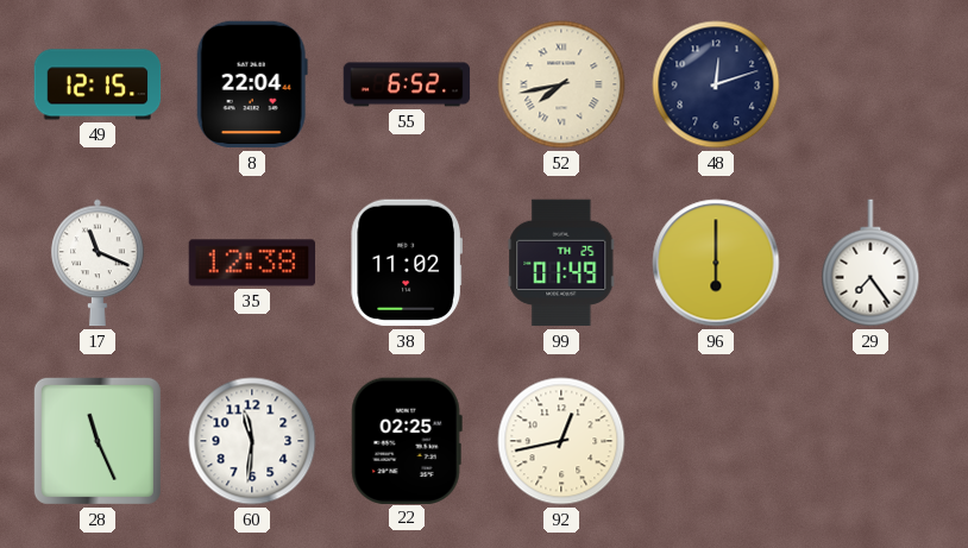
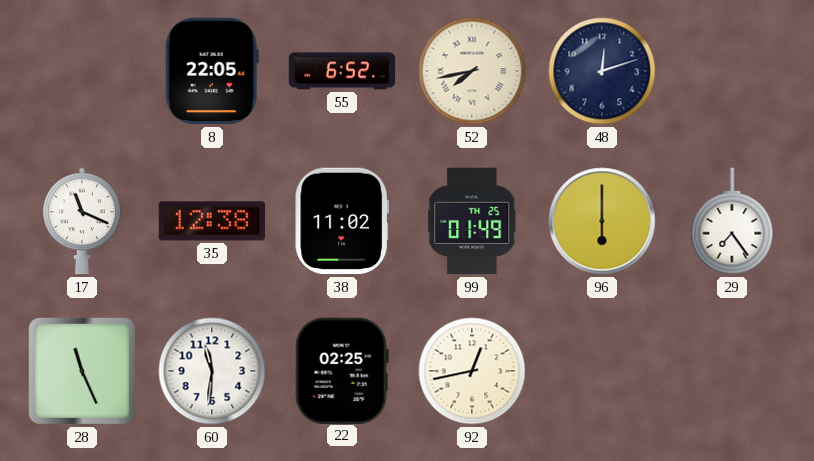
49: 12:15 -> none (98, 84)
8: 22:04 -> 22:05 (212, 71)
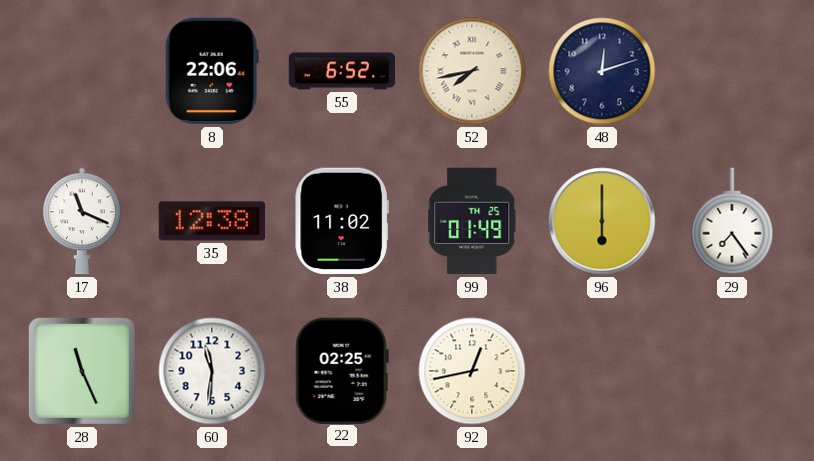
8: 22:05 -> 22:06 (212, 71)
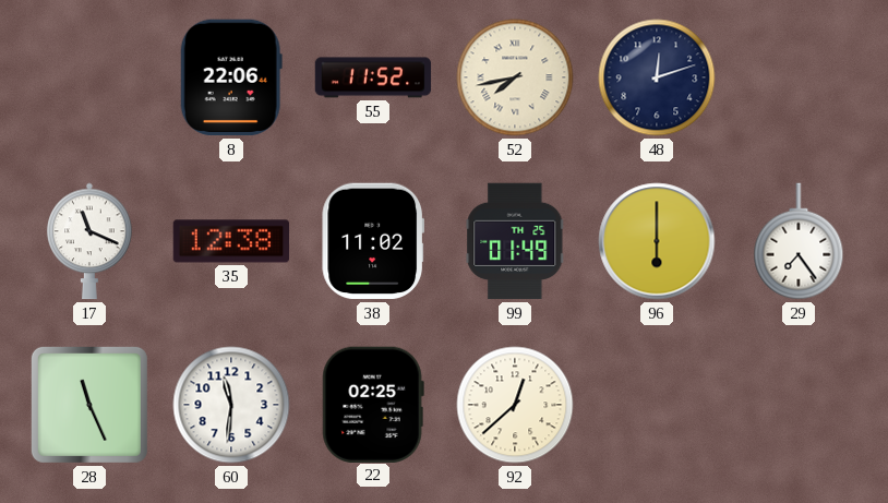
55: 6:52 -> 11:52 (373, 77)
92: 12:43 -> 12:38 (515, 405)
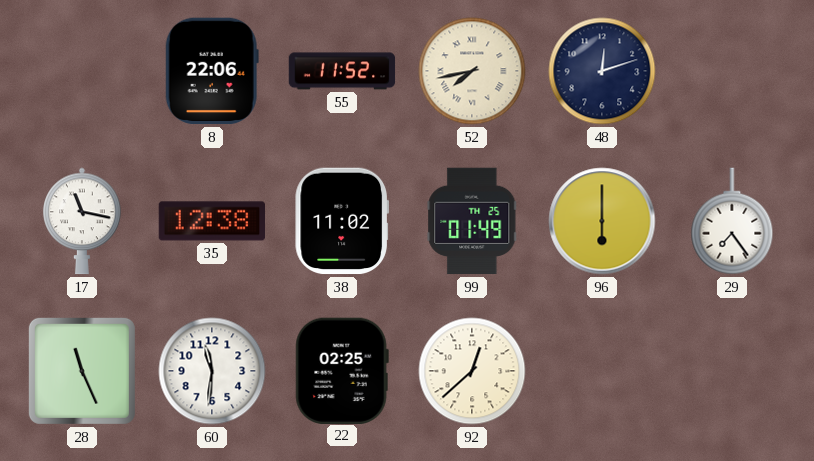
17: 11:19 -> 11:17 (82, 221)
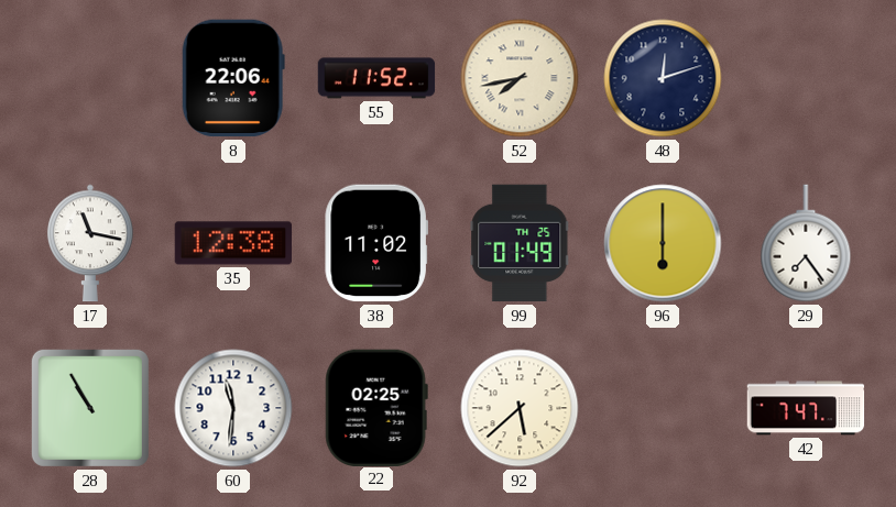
28: 11:26 -> 10:55 (90, 408)
92: 12:38 -> 5:38 (520, 408)
42: none -> 7:47 (806, 408)
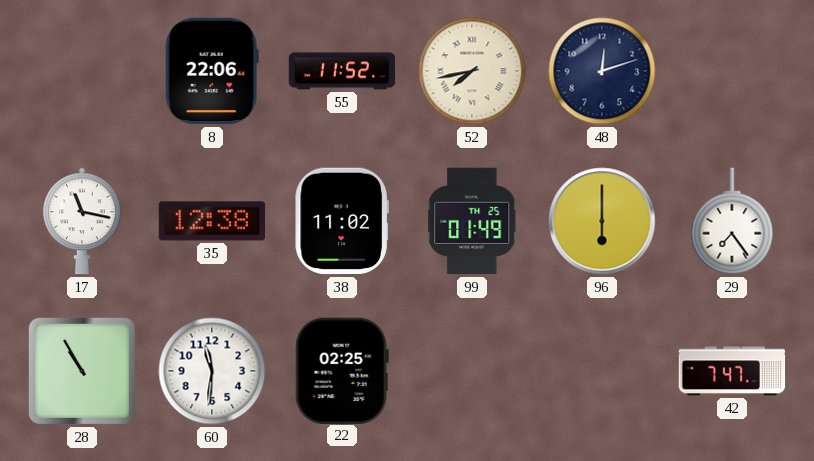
92: 5:38 -> none (520, 408)
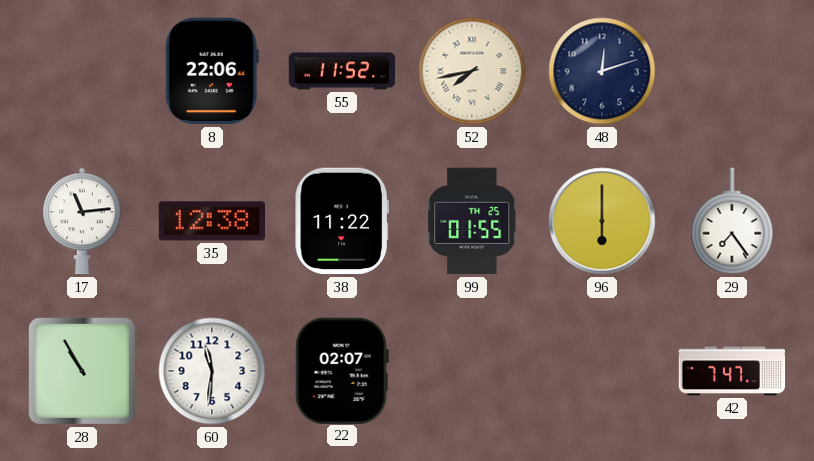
17: 11:17 -> 11:14 (82, 221)
38: 11:02 -> 11:22 (341, 221)
99: 01:49 -> 01:55 (472, 221)
22: 02:25 -> 02:07 (342, 370)
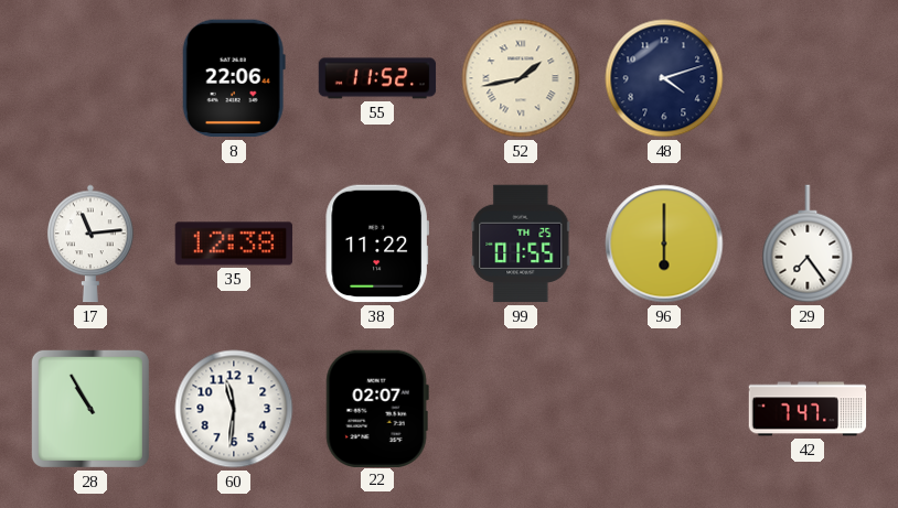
52: 7:43 -> 1:43 (521, 78)
48: 12:12 -> 4:12 (664, 78)
